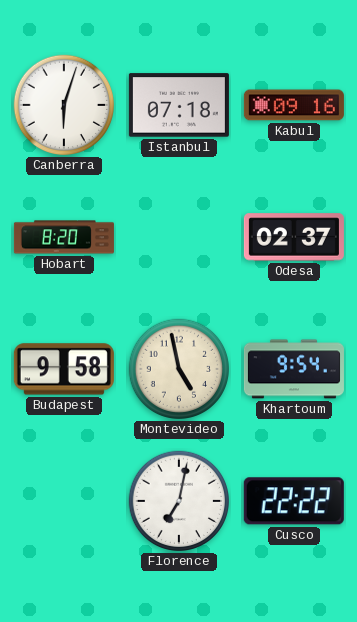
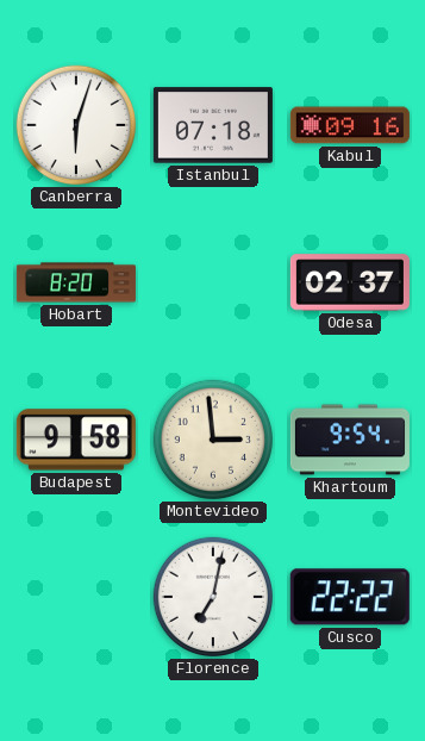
Montevideo: 4:58 -> 2:59 (213, 440)
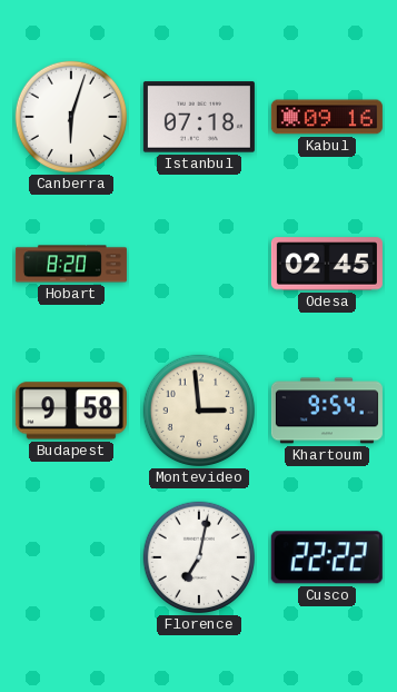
Odesa: 02:37 -> 02:45 (327, 264)
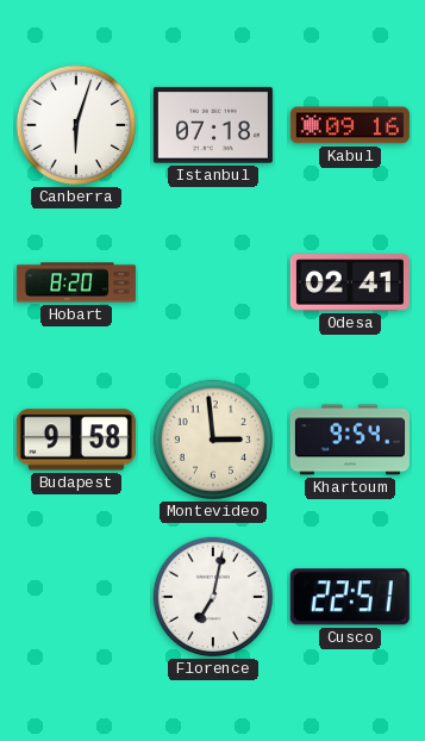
Odesa: 02:45 -> 02:41 (350, 282)
Cusco: 22:22 -> 22:51 (350, 597)
